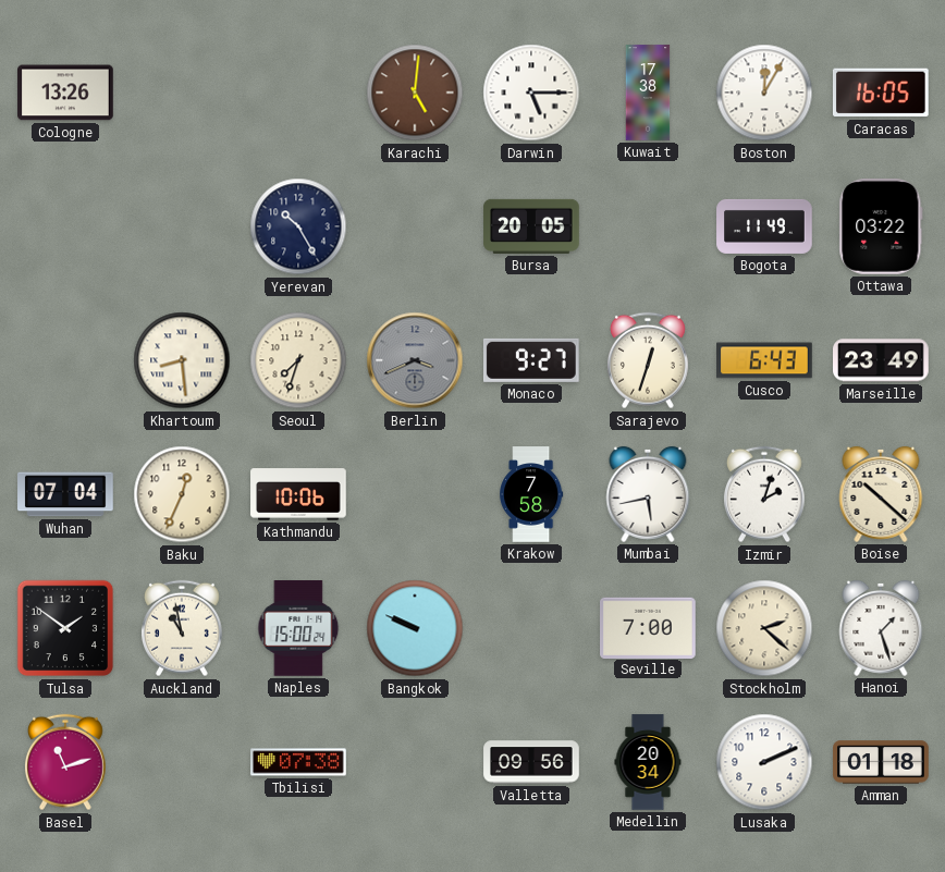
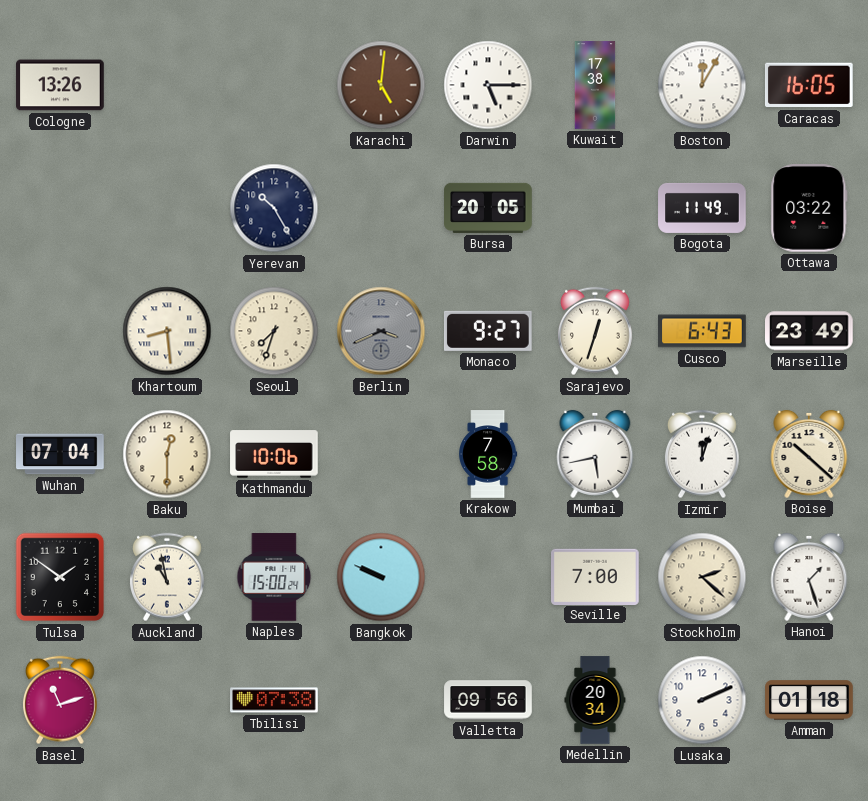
Baku: 12:34 -> 12:30 (167, 454)
Izmir: 2:03 -> 12:03 (702, 454)
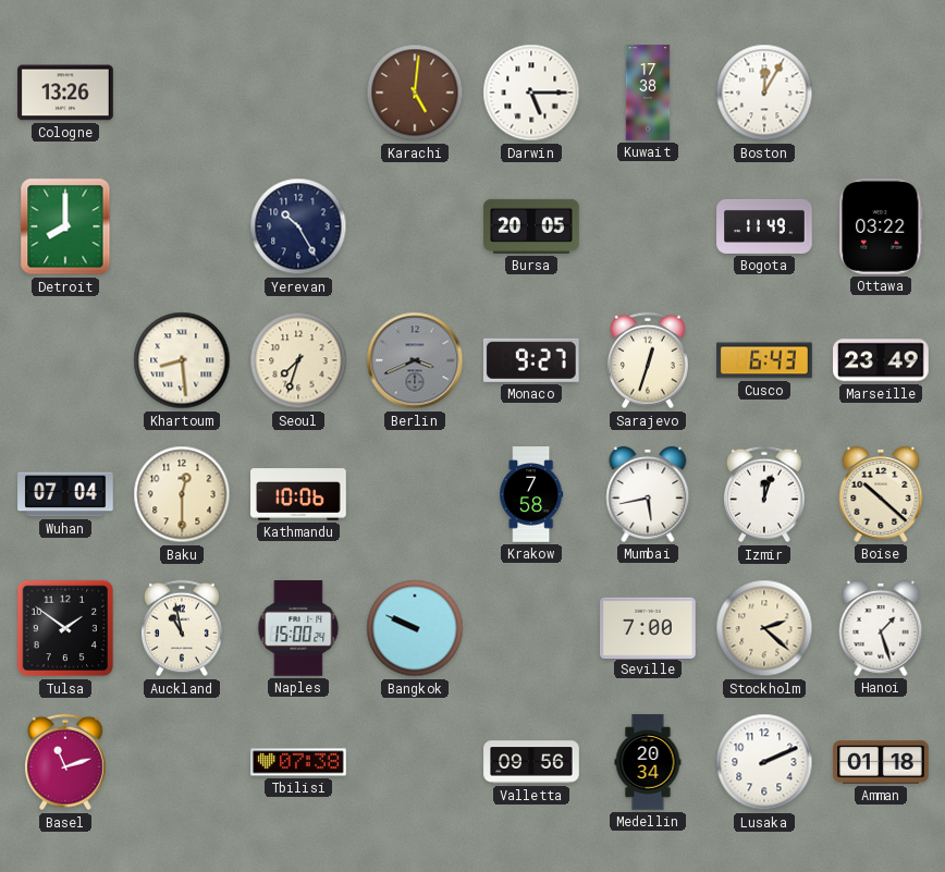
Caracas: 16:05 -> none (809, 85)
Detroit: none -> 8:00 (65, 226)
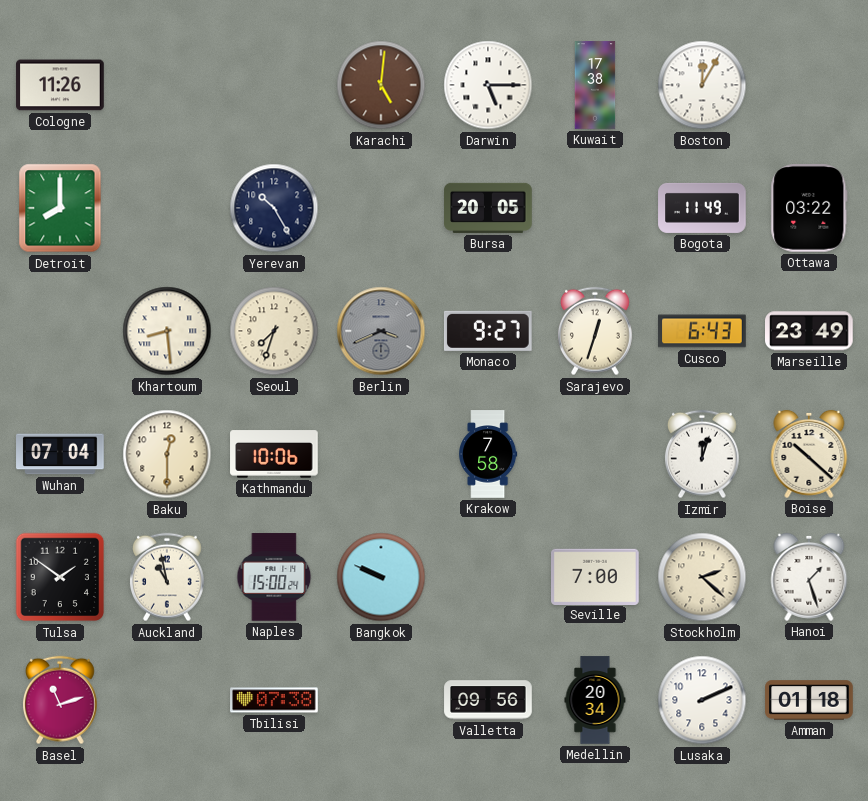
Cologne: 13:26 -> 11:26 (60, 85)
Mumbai: 5:43 -> none (648, 494)
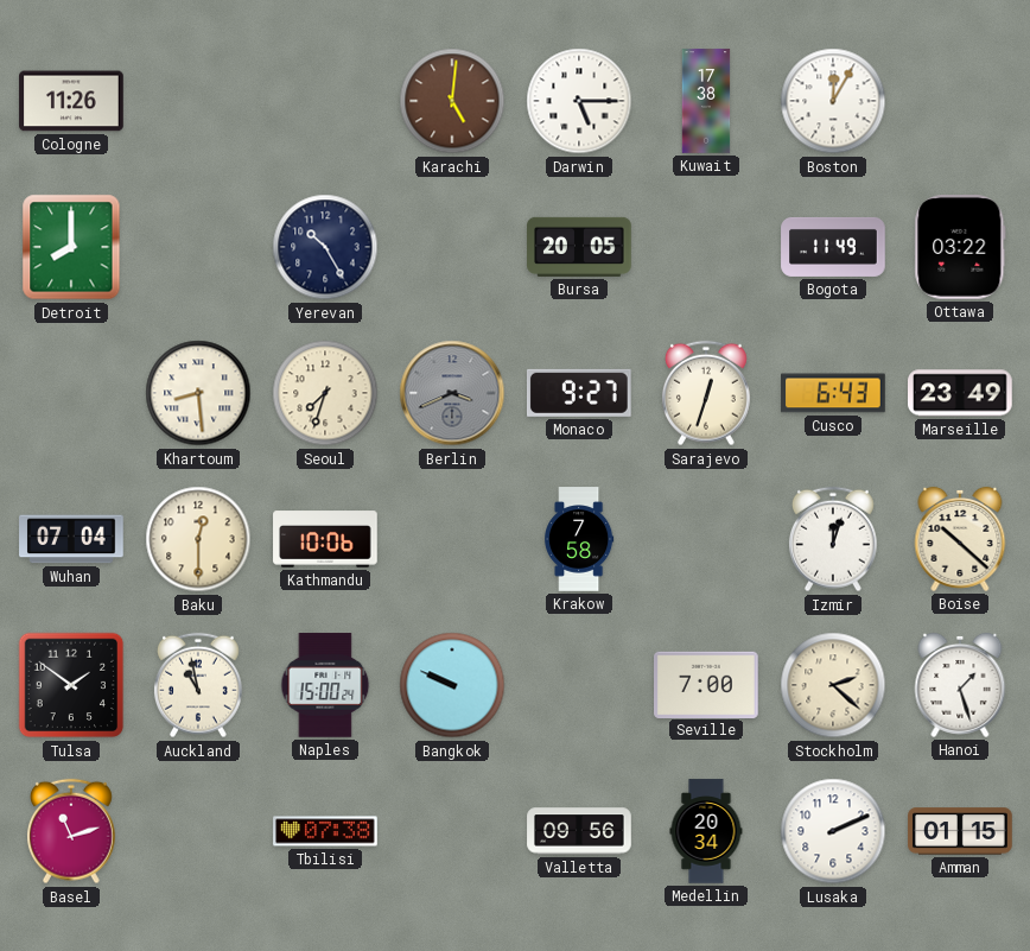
Amman: 01:18 -> 01:15 (960, 831)
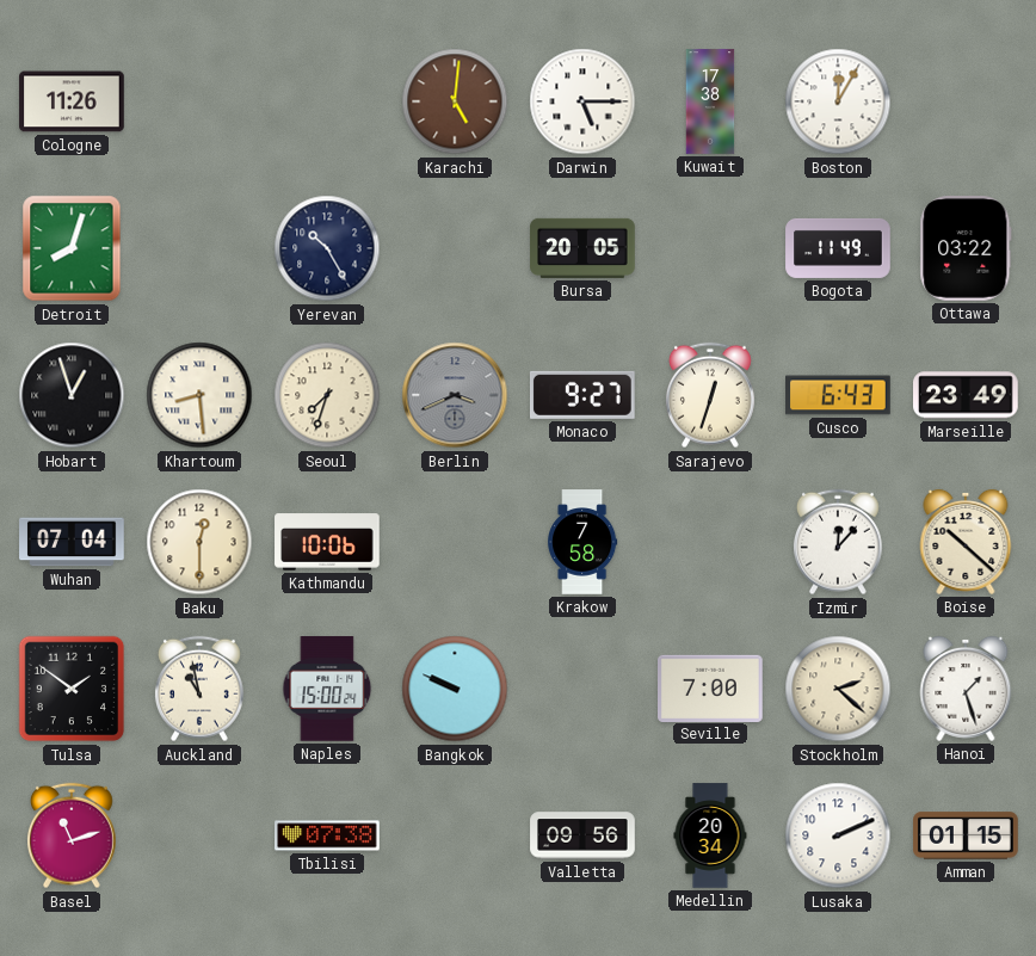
Detroit: 8:00 -> 8:03 (72, 248)
Hobart: none -> 12:57 (72, 395)
Izmir: 12:03 -> 12:07 (838, 542)
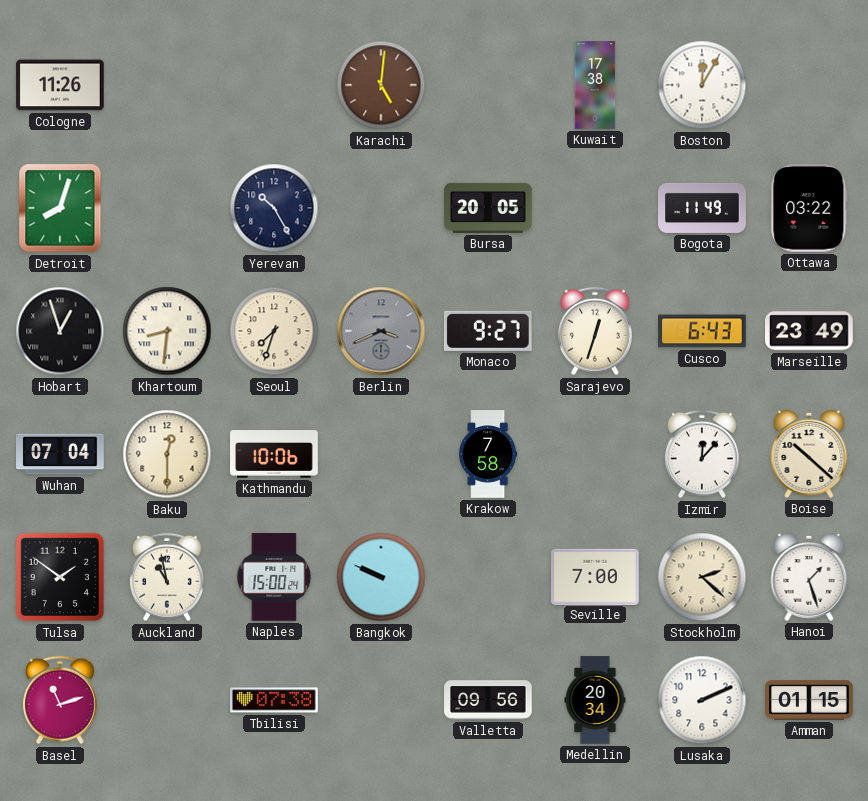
Darwin: 5:15 -> none (582, 101)
Khartoum: 8:29 -> 8:31 (167, 331)
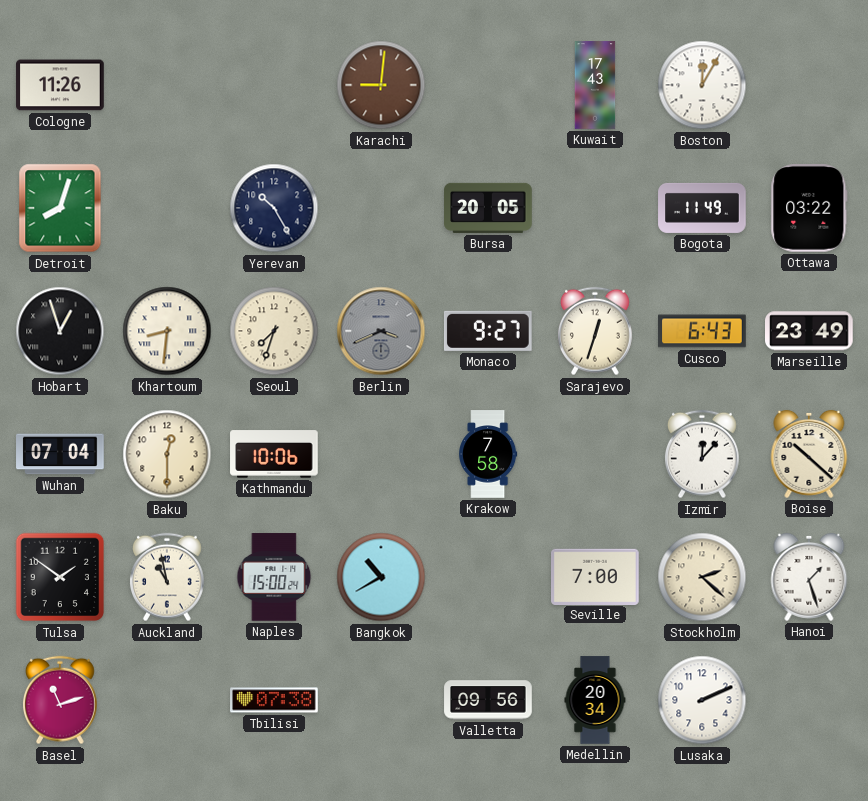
Karachi: 5:01 -> 9:01 (381, 85)
Kuwait: 17:38 -> 17:43 (595, 85)
Bangkok: 9:49 -> 10:40 (381, 577)
Amman: 01:15 -> none (809, 700)
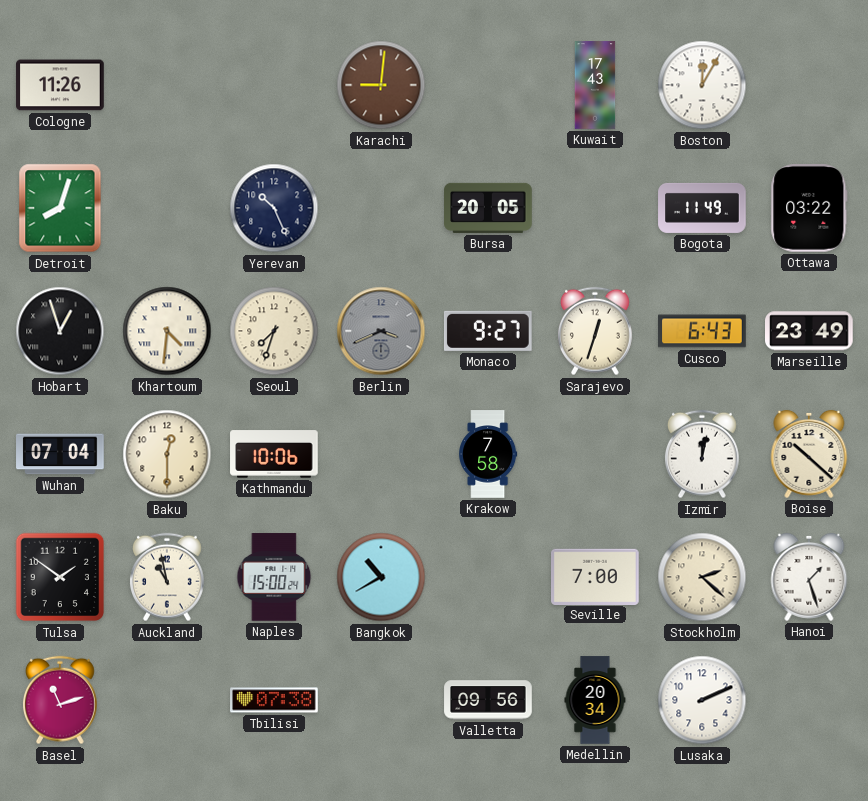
Yerevan: 10:25 -> 10:26 (274, 208)
Khartoum: 8:31 -> 4:31 (167, 331)
Izmir: 12:07 -> 12:02 (702, 454)
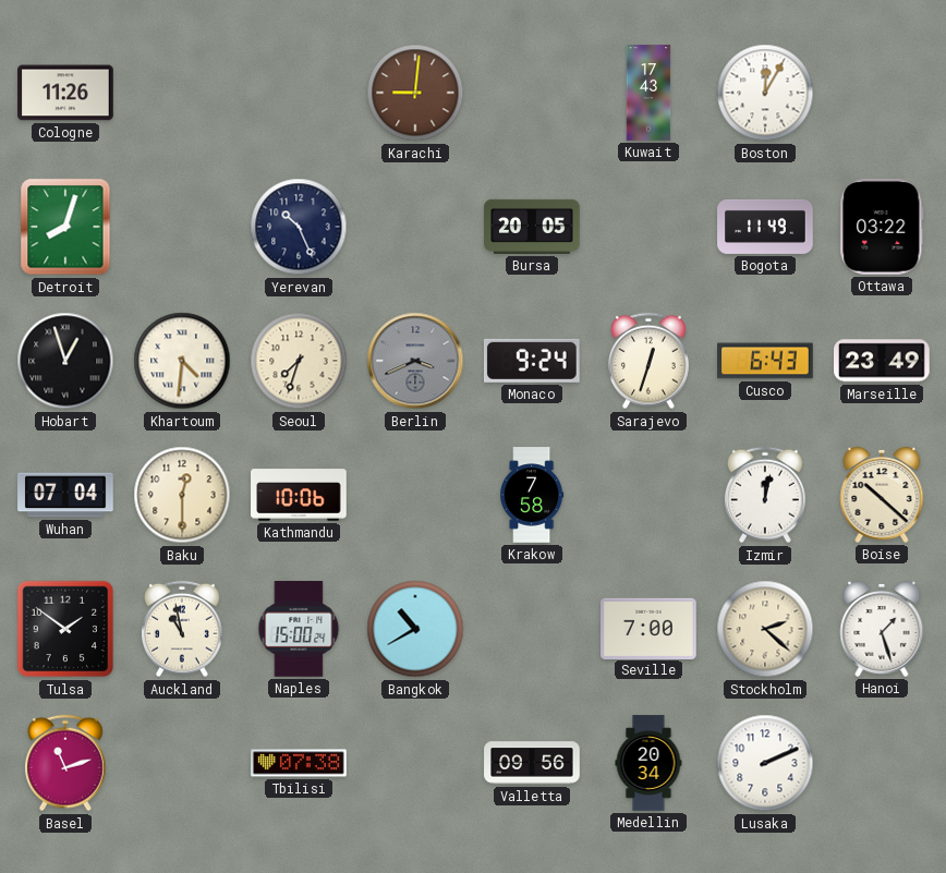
Monaco: 9:27 -> 9:24 (533, 361)
